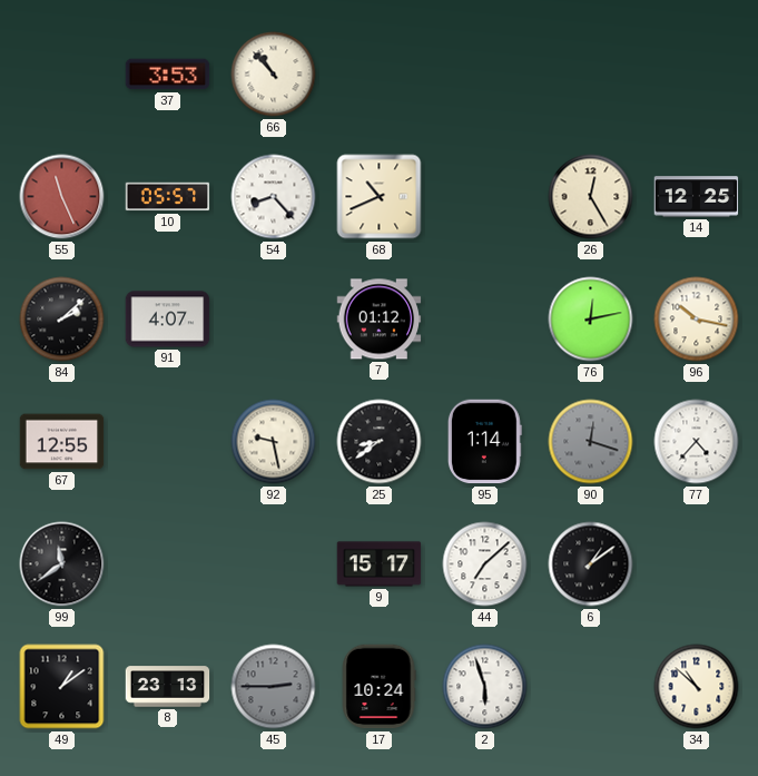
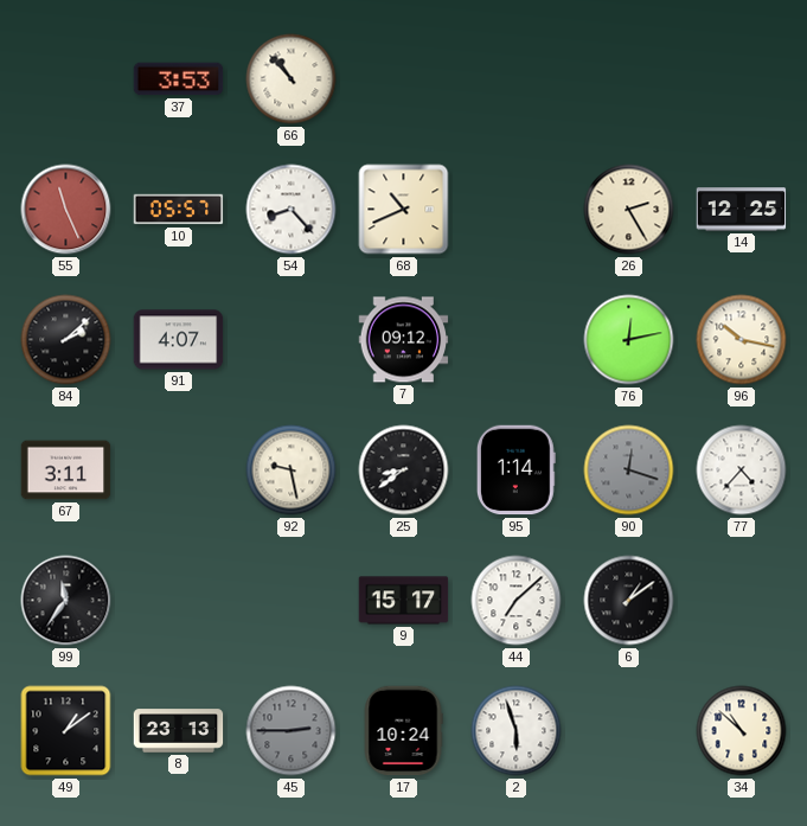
26: 12:25 -> 2:25 (629, 210)
7: 01:12 -> 09:12 (404, 340)
67: 12:55 -> 3:11 (66, 470)
99: 11:39 -> 11:36 (66, 601)
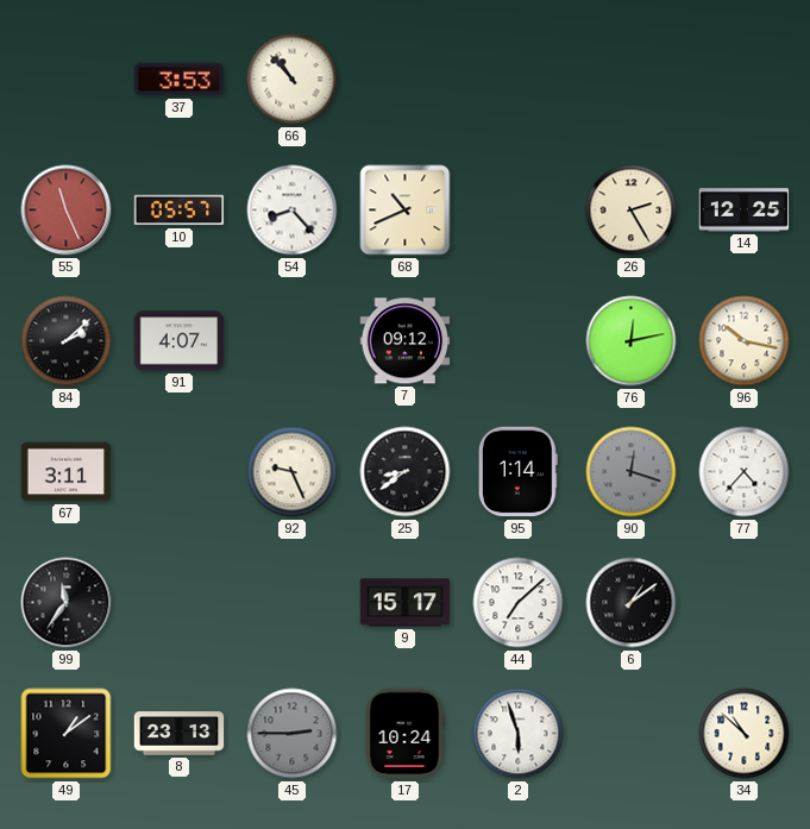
92: 9:28 -> 9:26 (293, 472)
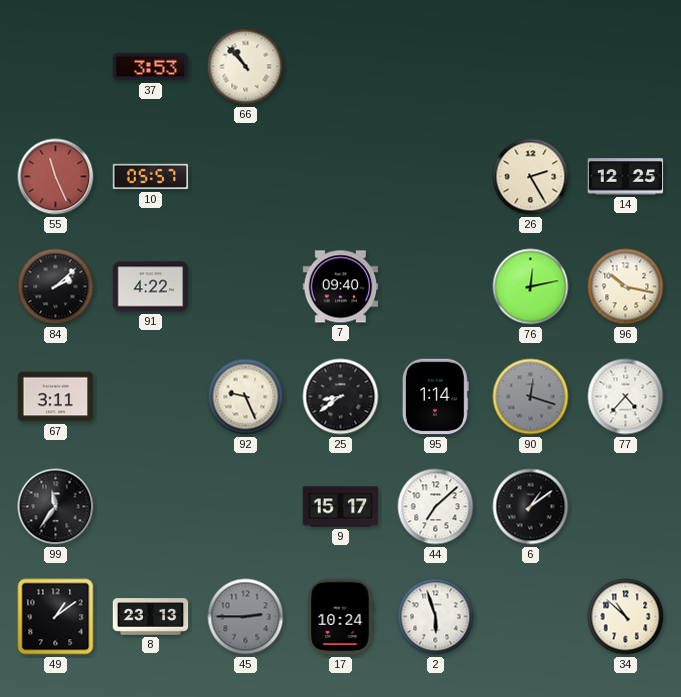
54: 8:23 -> none (293, 211)
68: 10:41 -> none (406, 211)
91: 4:07 -> 4:22 (151, 287)
7: 09:12 -> 09:40 (341, 287)
